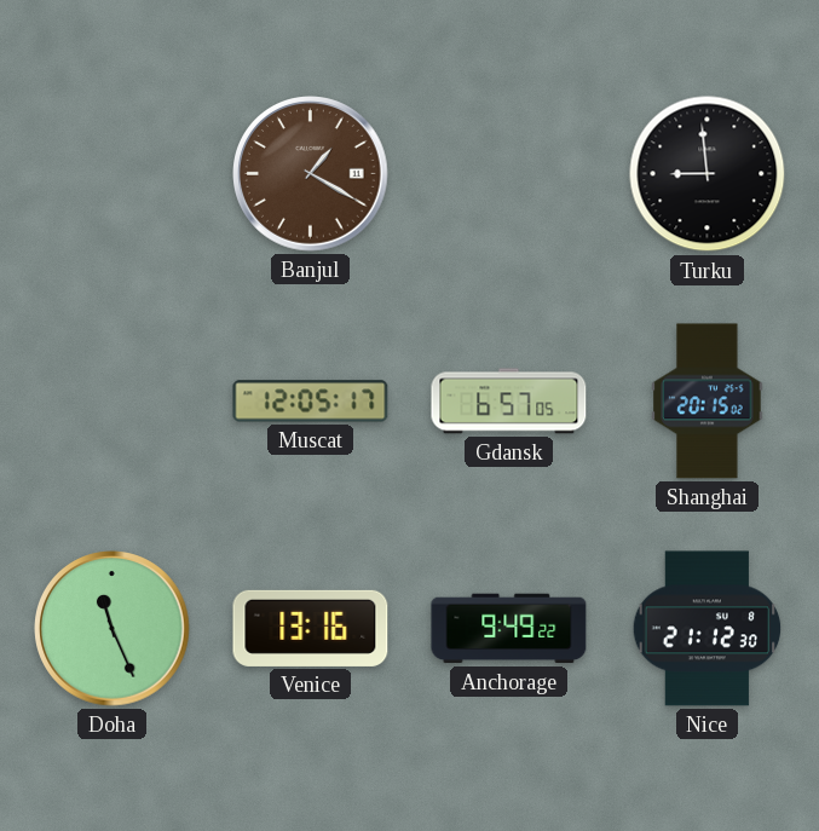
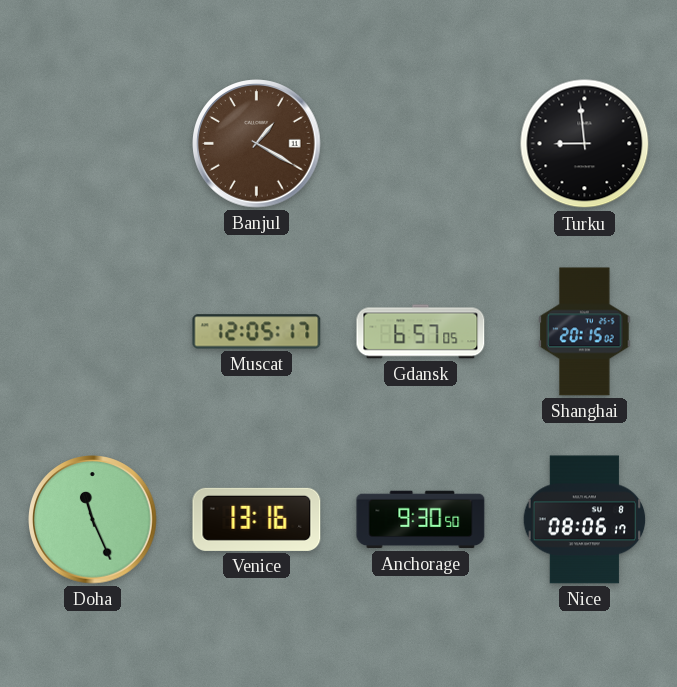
Anchorage: 9:49 -> 9:30 (421, 520)
Nice: 21:12 -> 08:06 (585, 520)
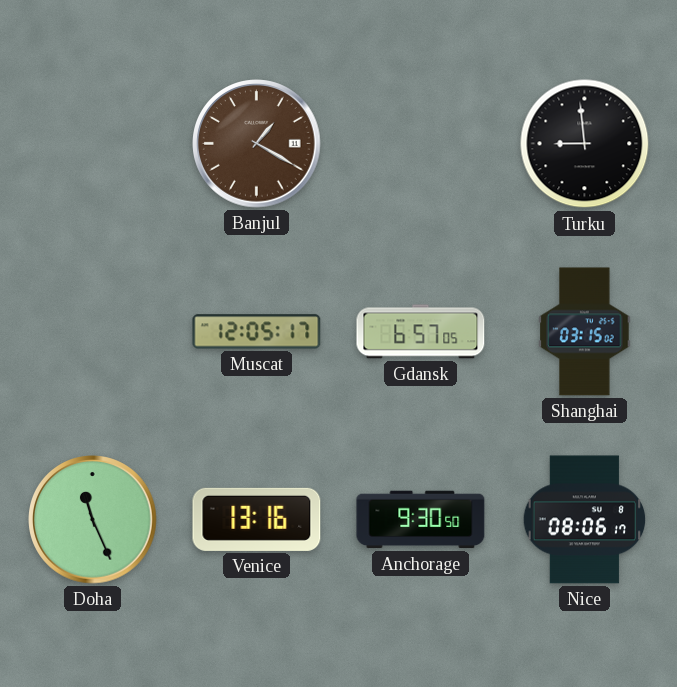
Shanghai: 20:15 -> 03:15 (585, 332)
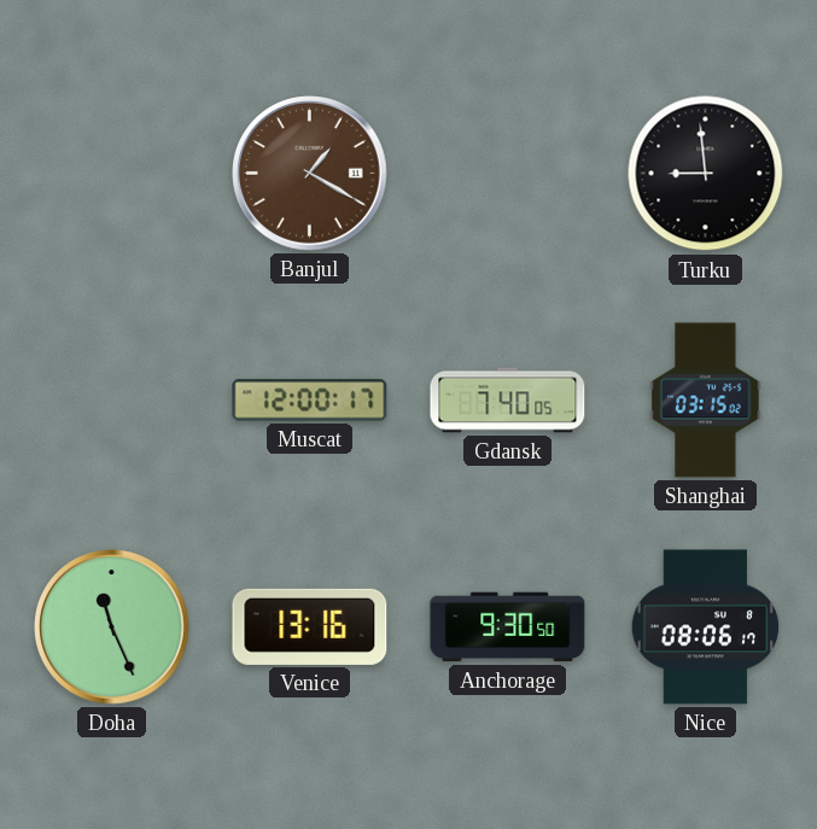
Muscat: 12:05 -> 12:00 (310, 401)
Gdansk: 6:57 -> 7:40 (508, 401)
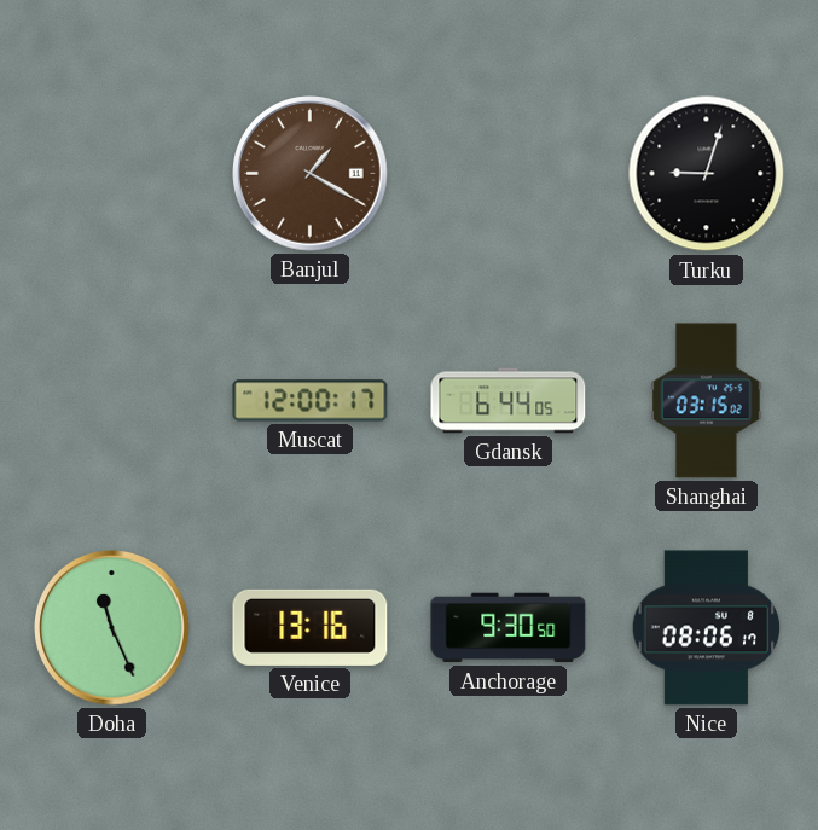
Turku: 8:59 -> 9:03 (707, 174)
Gdansk: 7:40 -> 6:44 (509, 401)
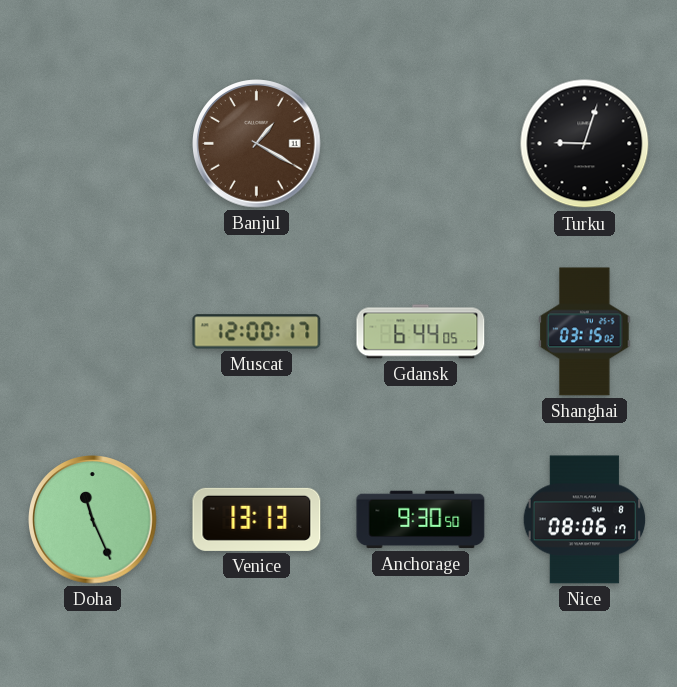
Venice: 13:16 -> 13:13 (257, 519)
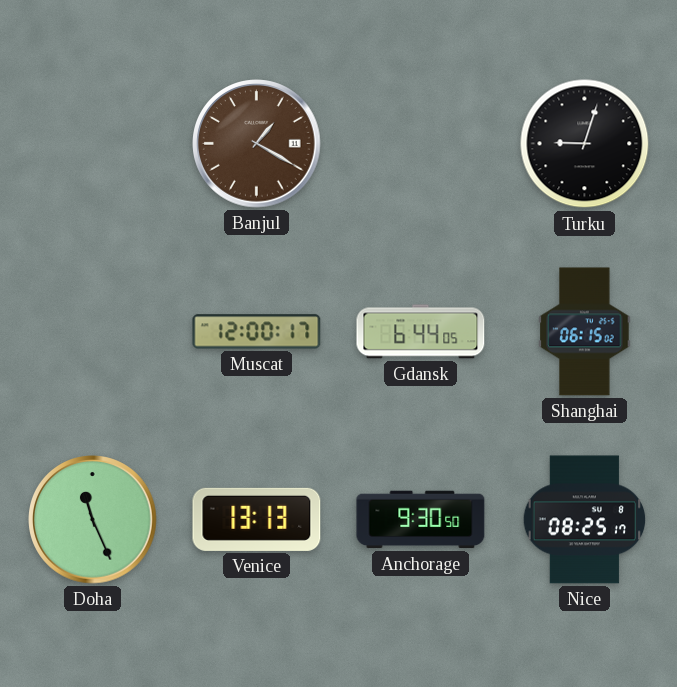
Shanghai: 03:15 -> 06:15 (585, 332)
Nice: 08:06 -> 08:25 (585, 520)
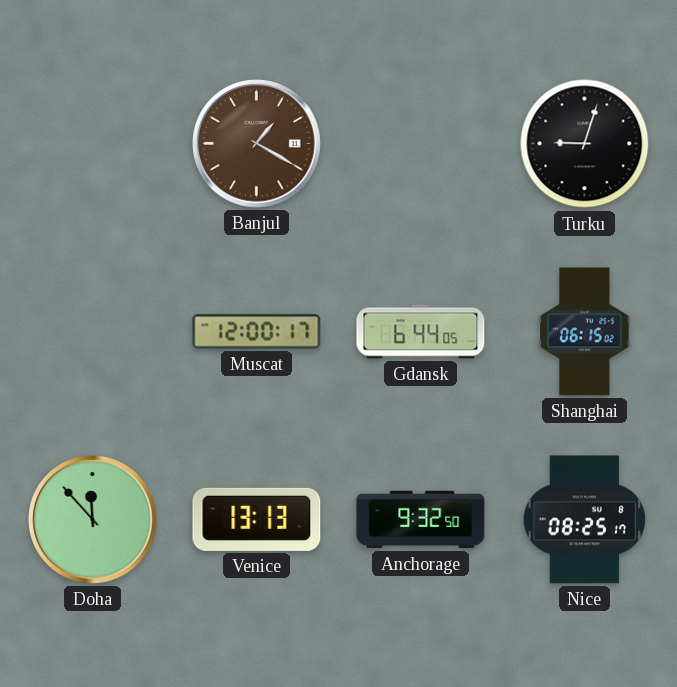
Doha: 11:26 -> 11:53 (93, 520)
Anchorage: 9:30 -> 9:32 (421, 520)
